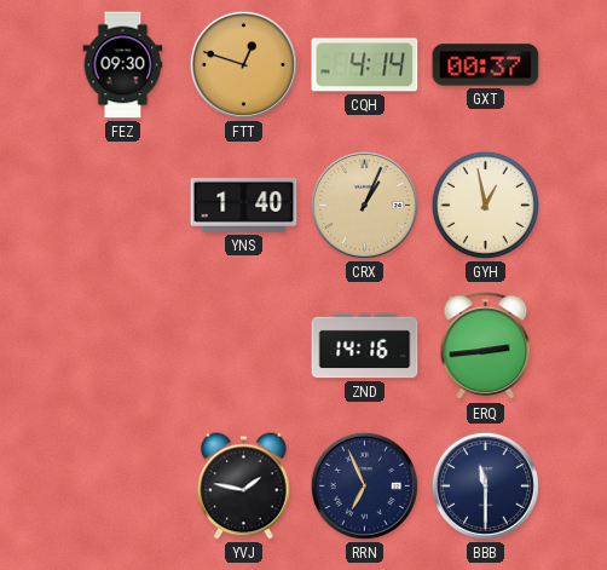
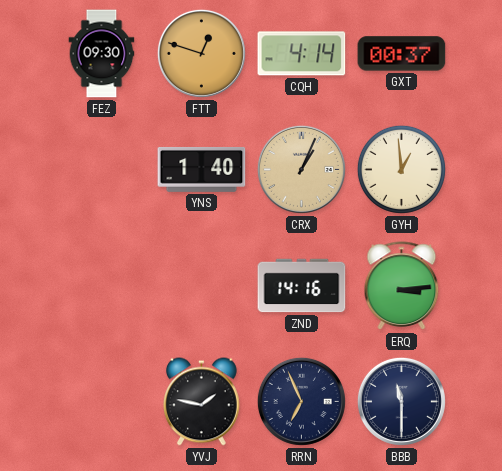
GYH: 12:58 -> 12:59 (401, 169)
ERQ: 2:44 -> 3:14 (402, 286)
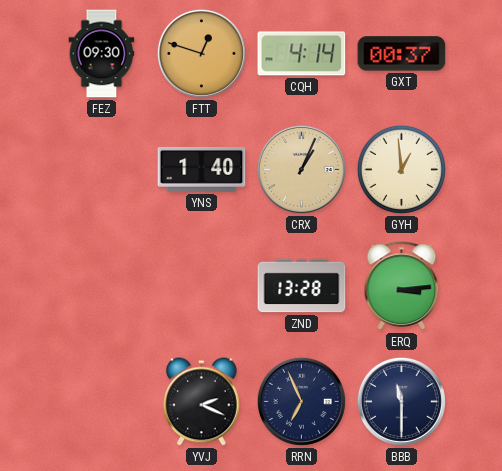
ZND: 14:16 -> 13:28 (302, 286)
YVJ: 1:47 -> 2:19 (202, 402)
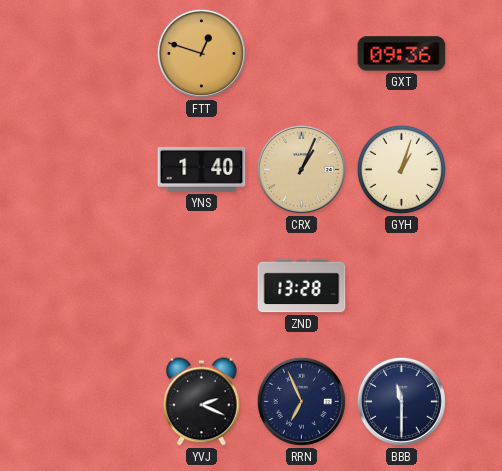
FEZ: 09:30 -> none (102, 54)
CQH: 4:14 -> none (302, 54)
GXT: 00:37 -> 09:36 (402, 54)
GYH: 12:59 -> 1:03 (401, 169)
ERQ: 3:14 -> none (402, 286)
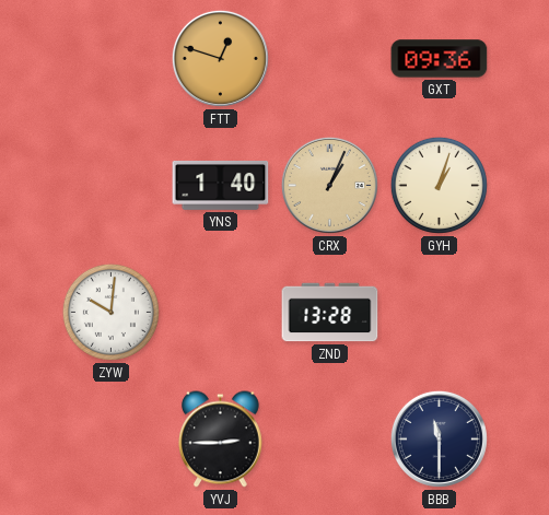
ZYW: none -> 10:01 (110, 312)
YVJ: 2:19 -> 2:45 (221, 440)
RRN: 6:56 -> none (301, 401)
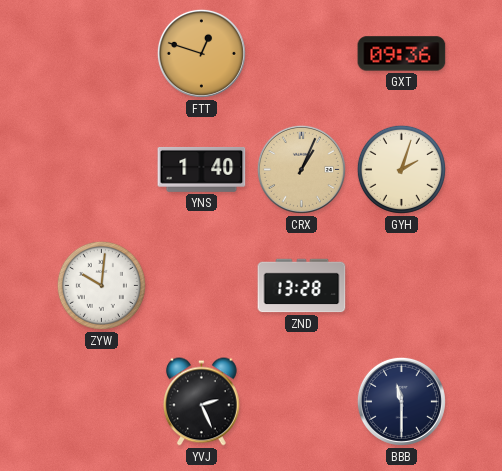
GYH: 1:03 -> 2:03 (401, 169)
YVJ: 2:45 -> 2:26 (202, 402)
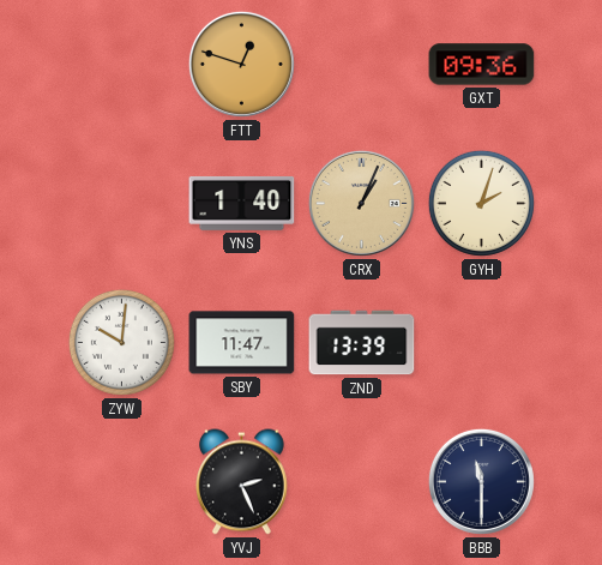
SBY: none -> 11:47 (242, 343)
ZND: 13:28 -> 13:39 (362, 343)
